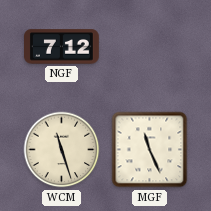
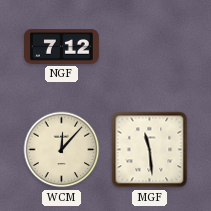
WCM: 11:27 -> 12:07 (62, 150)
MGF: 11:26 -> 11:29 (150, 150)
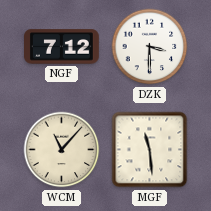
DZK: none -> 3:30 (150, 47)
WCM: 12:07 -> 11:07 (62, 150)
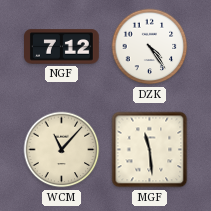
DZK: 3:30 -> 4:24 (150, 47)
